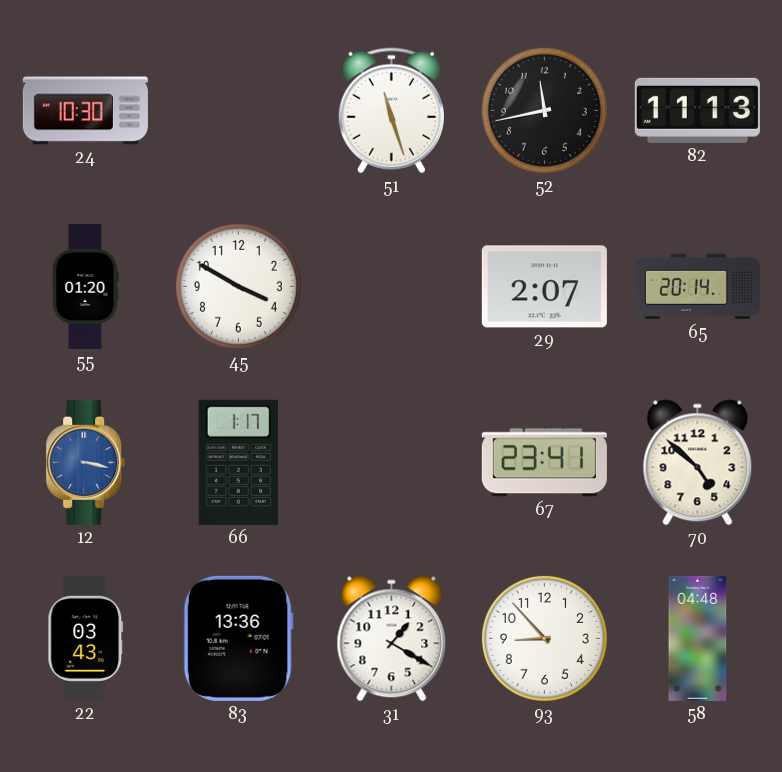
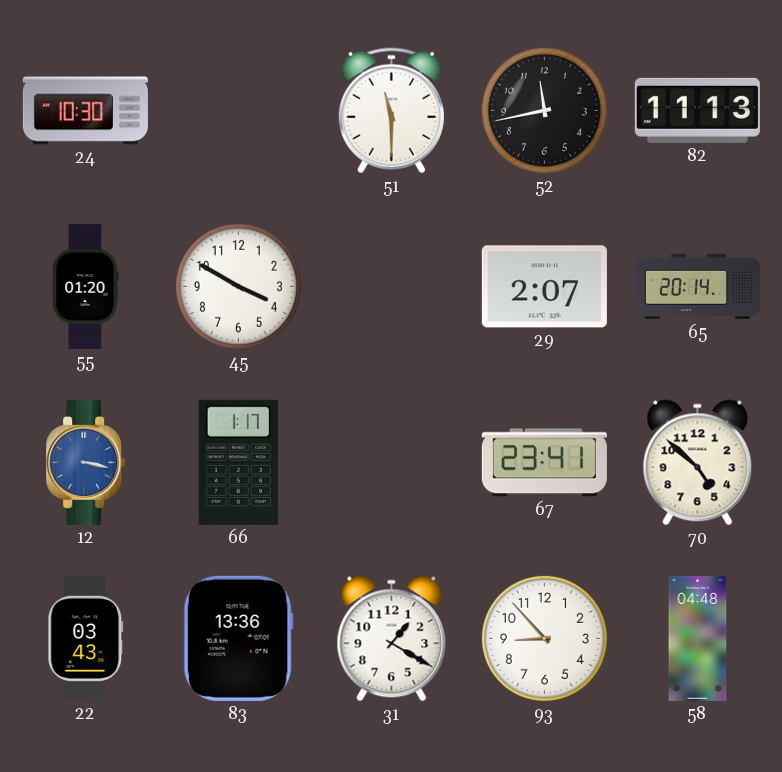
51: 11:27 -> 11:30 (391, 111)
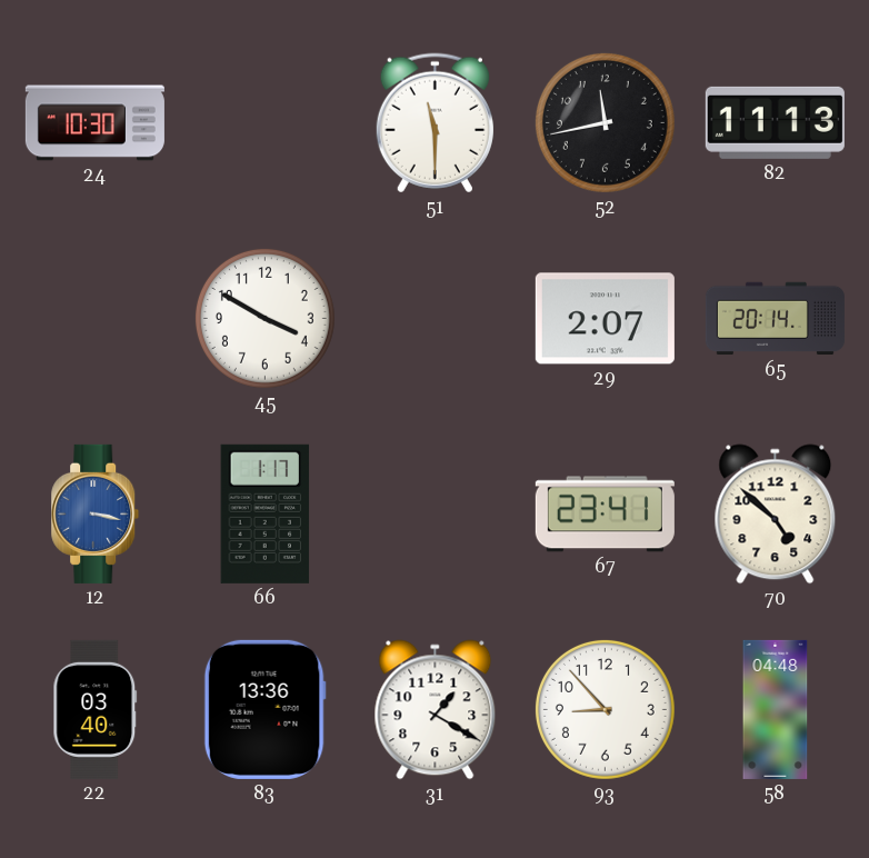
55: 01:20 -> none (85, 286)
22: 03:43 -> 03:40 (96, 709)
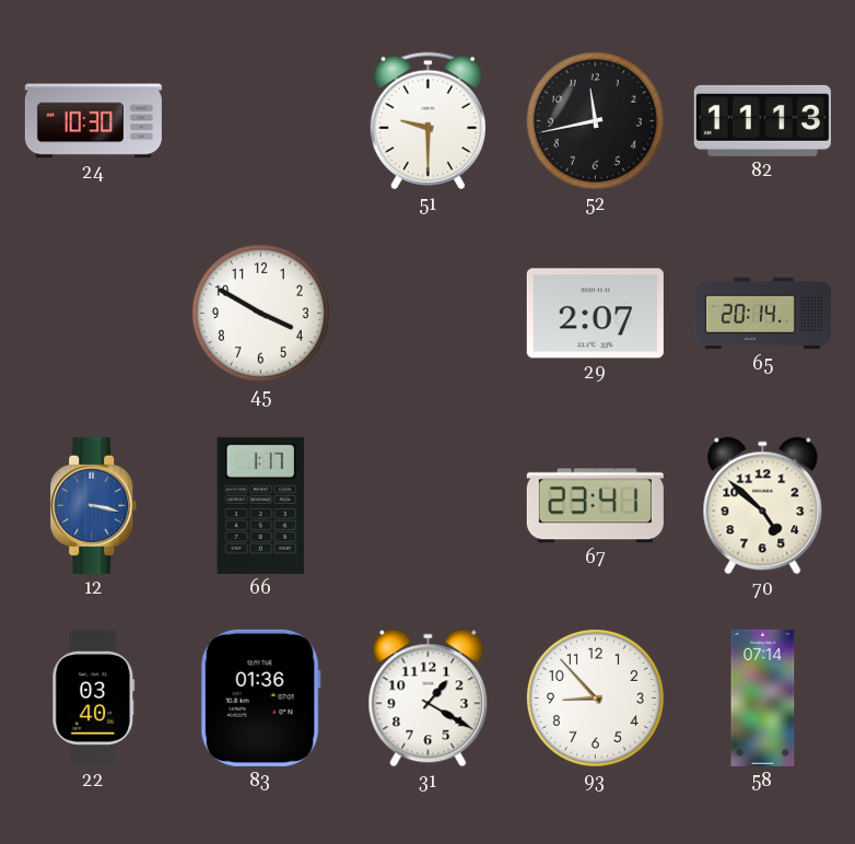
51: 11:30 -> 9:30 (427, 121)
83: 13:36 -> 01:36 (260, 698)
58: 04:48 -> 07:14 (763, 698)
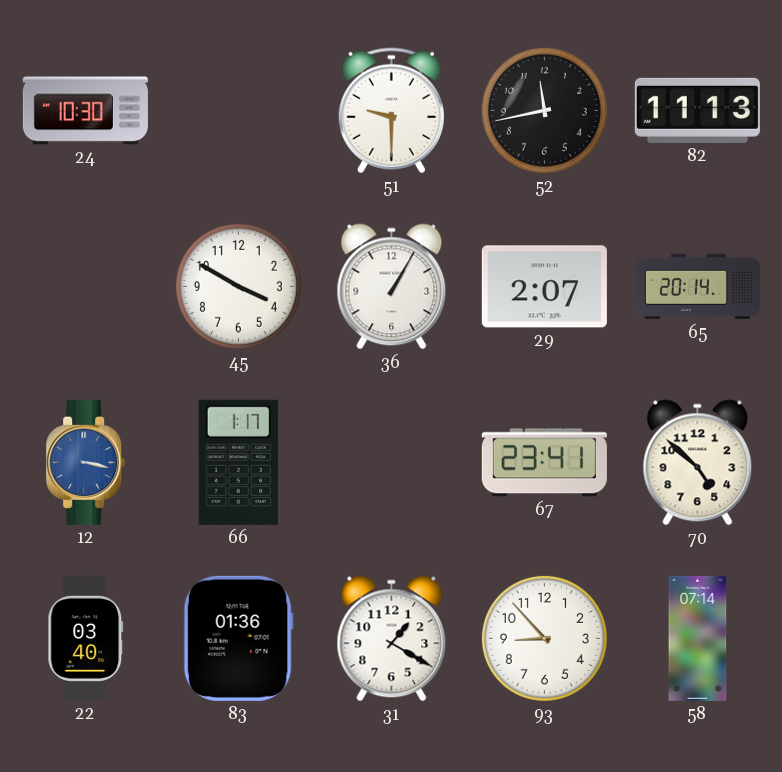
36: none -> 1:05 (392, 287)
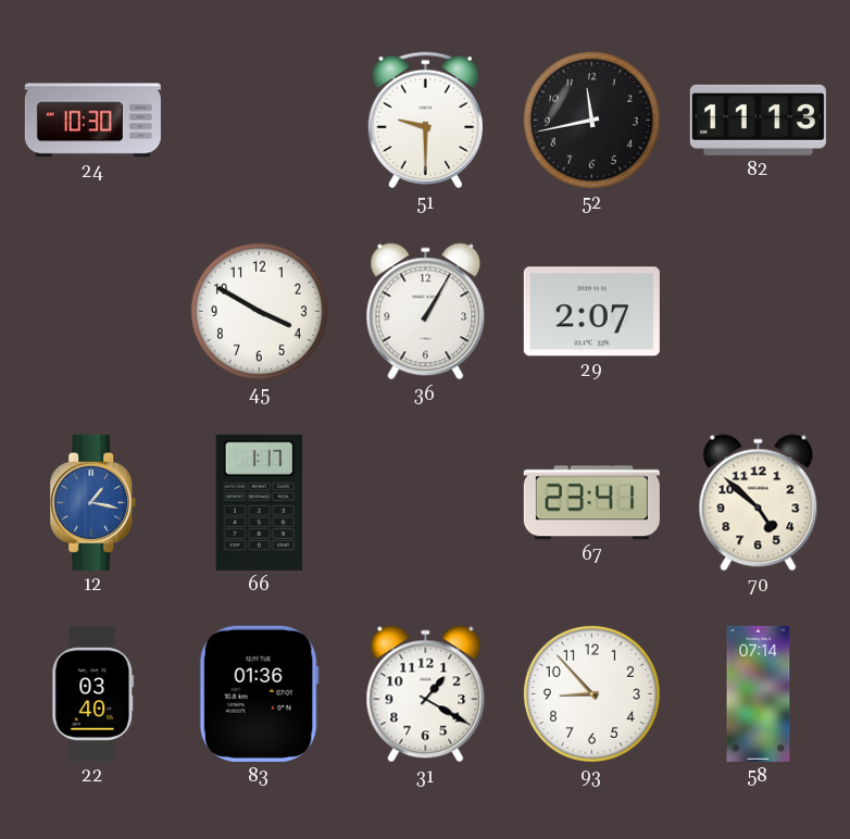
65: 20:14 -> none (697, 287)
12: 3:17 -> 1:17 (93, 502)
